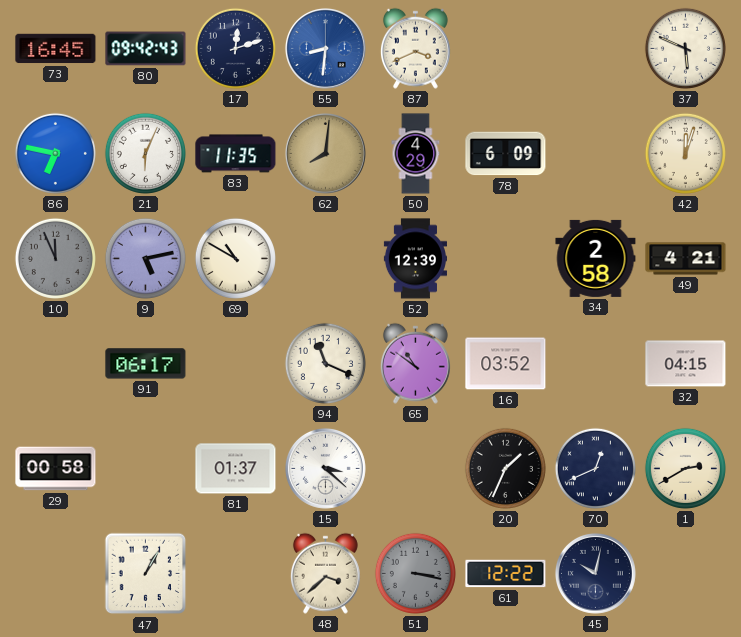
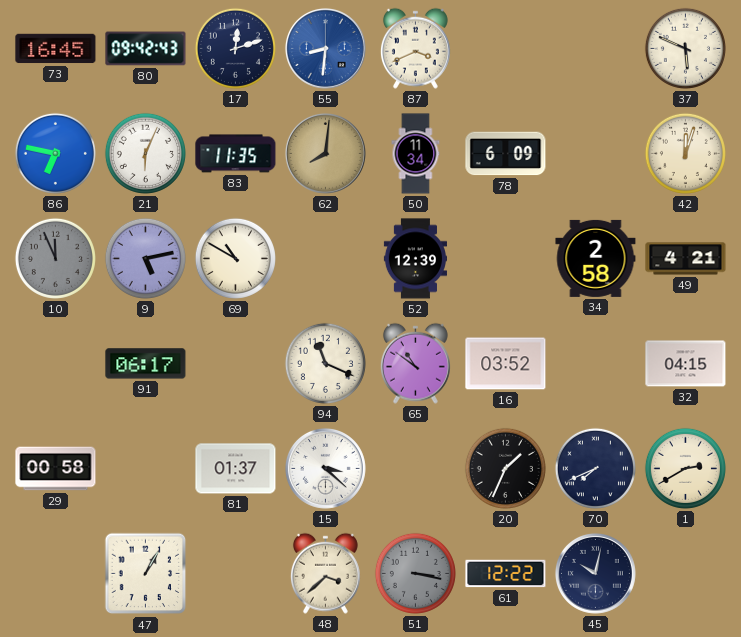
50: 4:29 -> 11:34 (416, 154)
70: 12:41 -> 7:41 (595, 468)
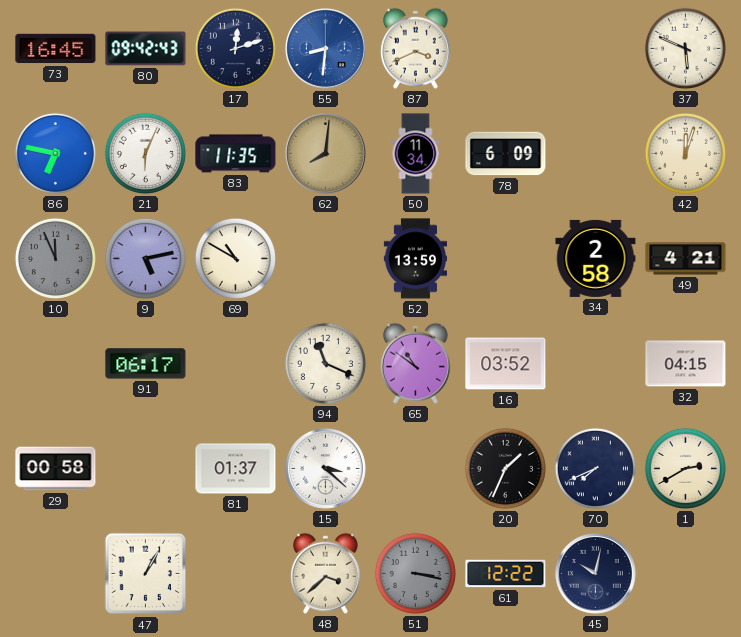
52: 12:39 -> 13:59 (415, 259)
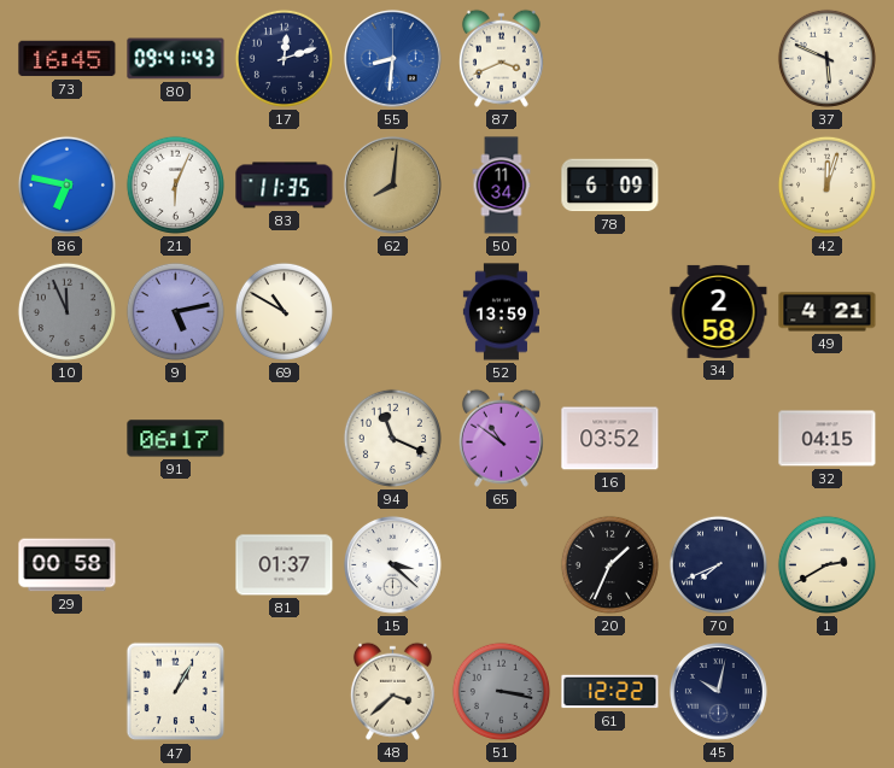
80: 09:42 -> 09:41 (176, 59)
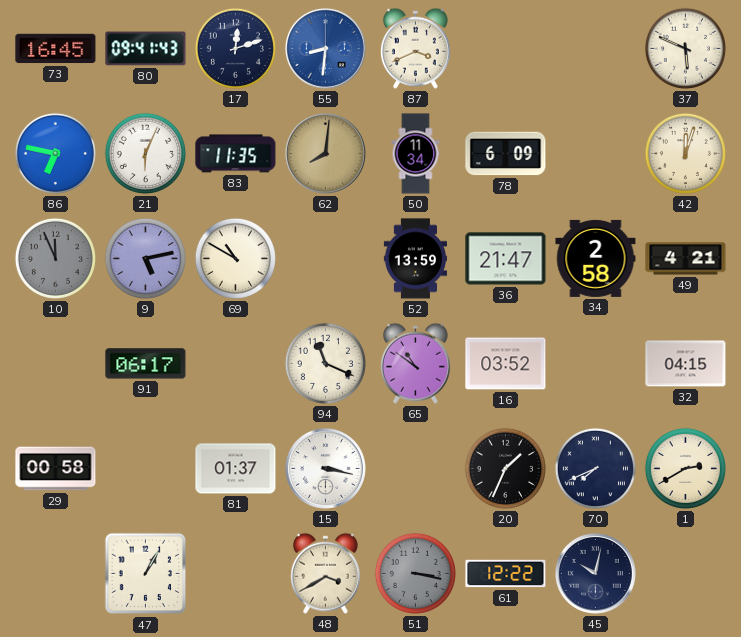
36: none -> 21:47 (506, 259)
15: 3:22 -> 3:17 (325, 468)
48: 3:38 -> 3:40 (325, 573)
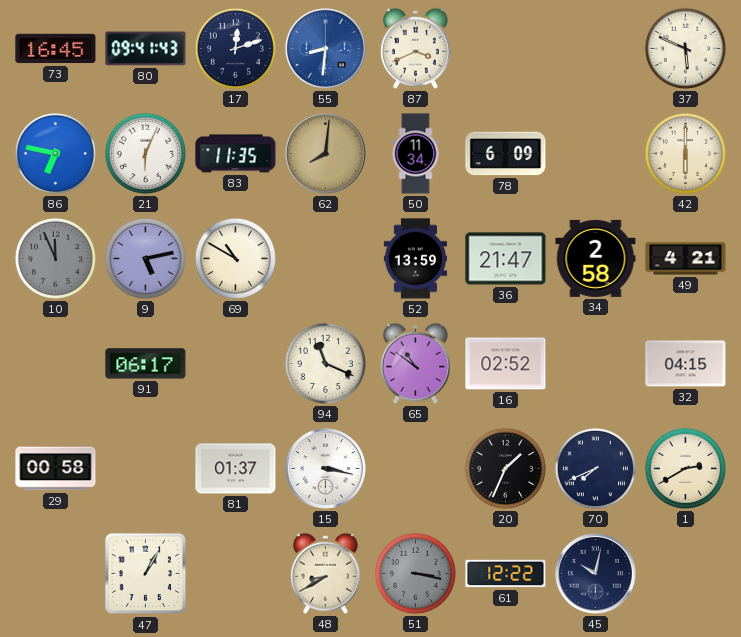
42: 12:03 -> 6:00 (685, 153)
16: 03:52 -> 02:52 (506, 364)
48: 3:40 -> 8:40 (325, 573)
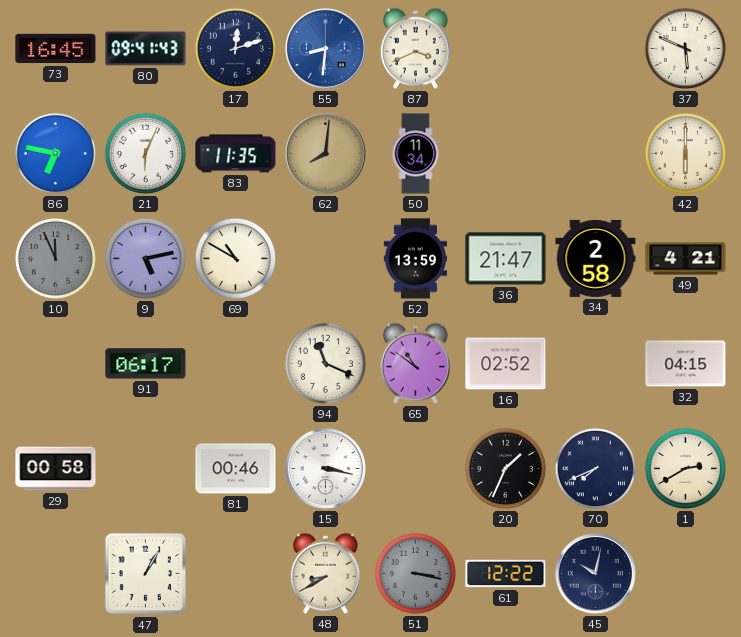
78: 6:09 -> none (506, 154)
81: 01:37 -> 00:46 (236, 469)
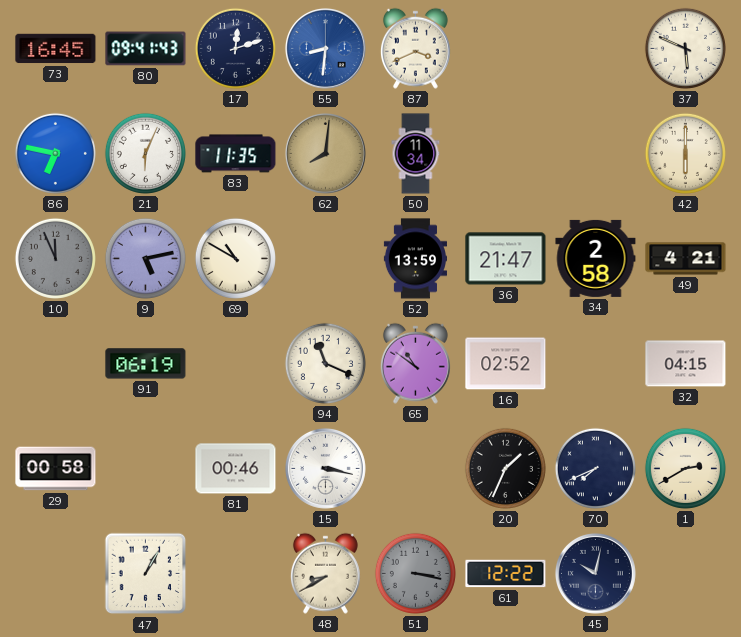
91: 06:17 -> 06:19 (146, 364)
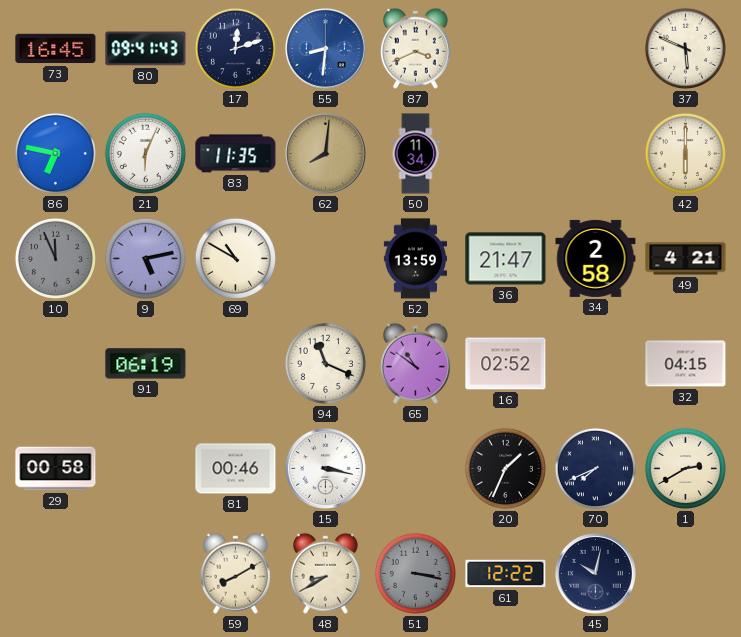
47: 1:05 -> none (146, 574)
59: none -> 8:10 (235, 573)
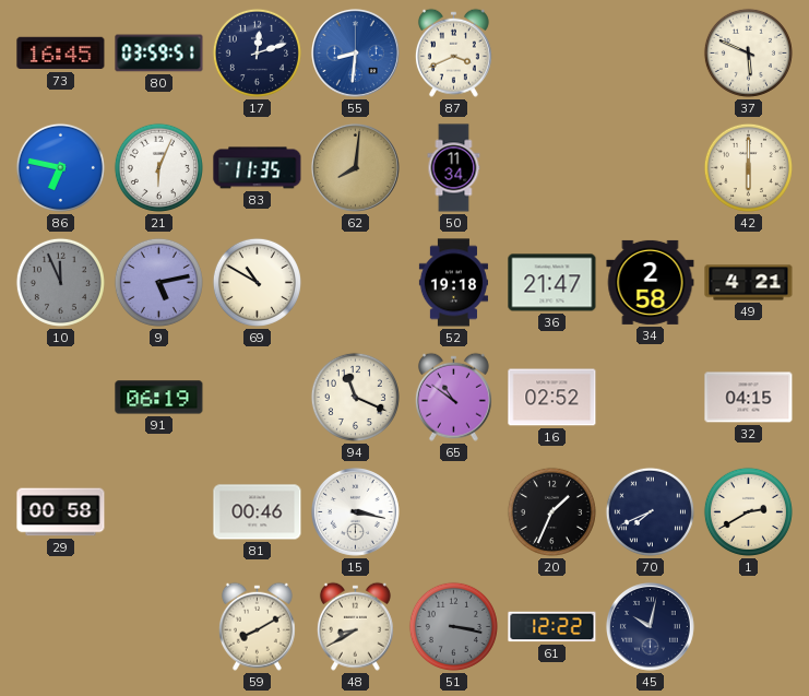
80: 09:41 -> 03:59 (159, 54)
52: 13:59 -> 19:18 (453, 283)
